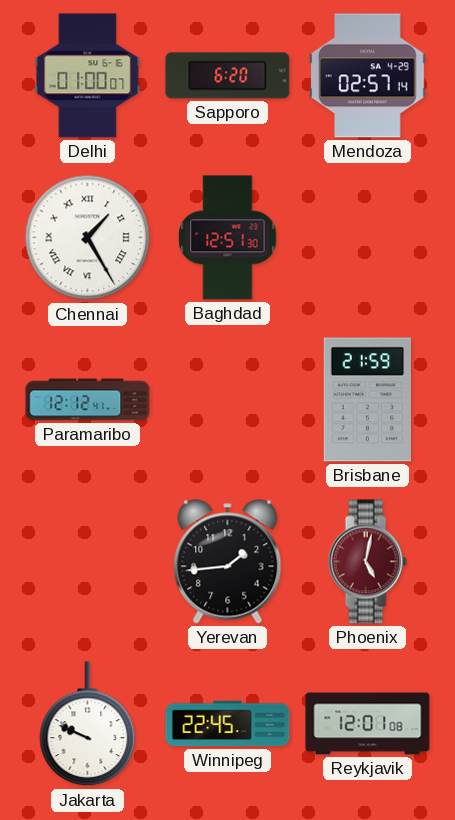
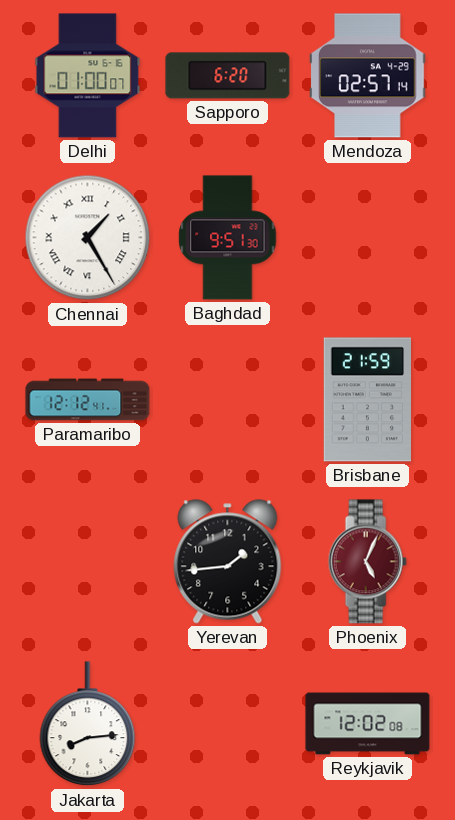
Baghdad: 12:51 -> 9:51 (228, 238)
Phoenix: 5:02 -> 5:04 (367, 562)
Jakarta: 9:49 -> 8:14 (88, 724)
Winnipeg: 22:45 -> none (228, 724)
Reykjavik: 12:01 -> 12:02 (368, 724)
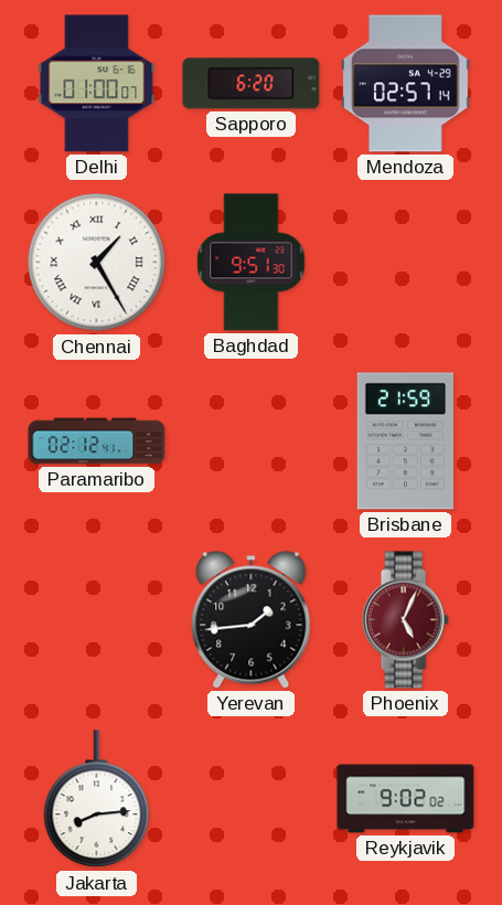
Paramaribo: 12:12 -> 02:12 (97, 441)
Reykjavik: 12:02 -> 9:02 (406, 799)
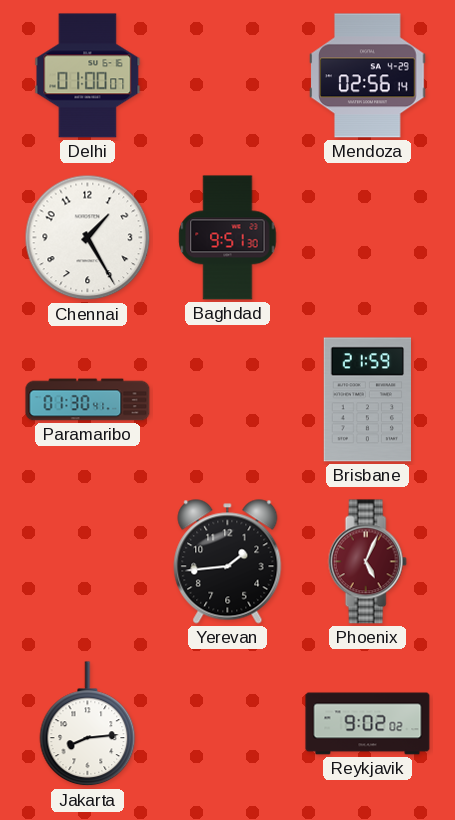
Sapporo: 6:20 -> none (252, 84)
Mendoza: 02:57 -> 02:56 (368, 76)
Chennai numerals: Roman -> Arabic (88, 238)
Paramaribo: 02:12 -> 01:30 (88, 400)
